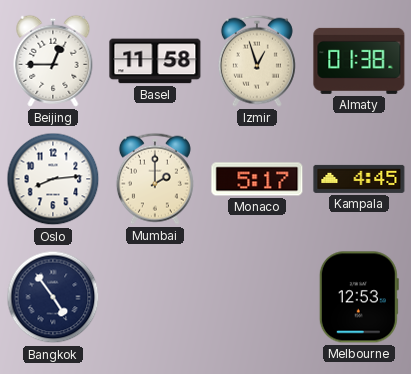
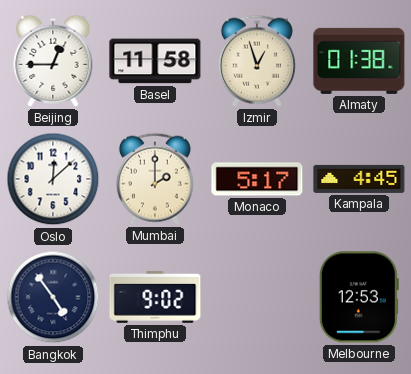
Oslo: 8:14 -> 12:08 (53, 179)
Thimphu: none -> 9:02 (155, 297)
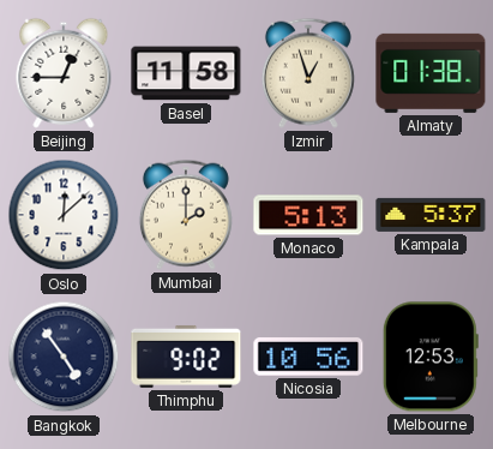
Monaco: 5:17 -> 5:13 (308, 215)
Kampala: 4:45 -> 5:37 (431, 215)
Nicosia: none -> 10:56 (308, 358)
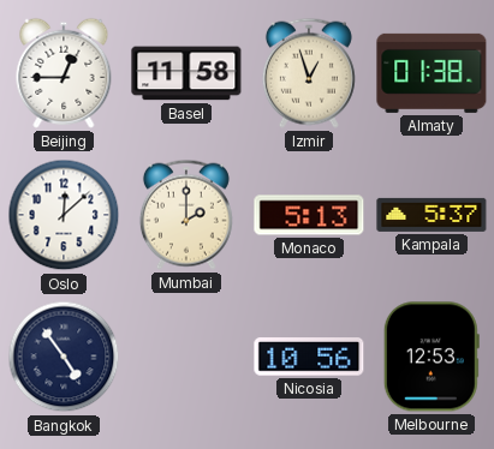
Thimphu: 9:02 -> none (186, 357)
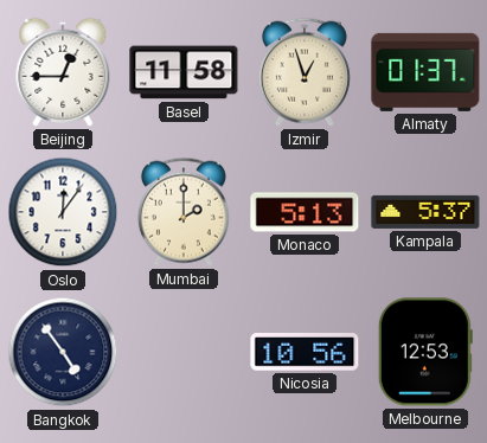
Almaty: 01:38 -> 01:37 (425, 72)
Oslo: 12:08 -> 12:06 (63, 212)
